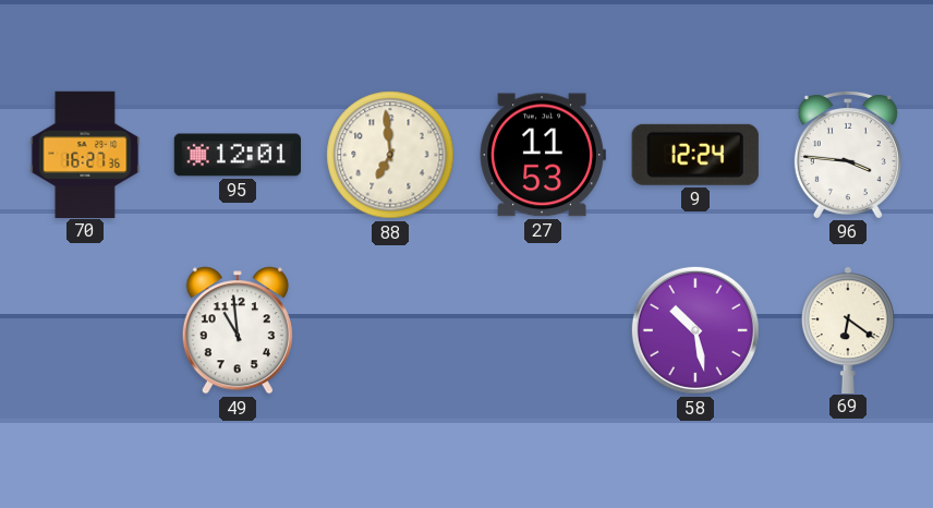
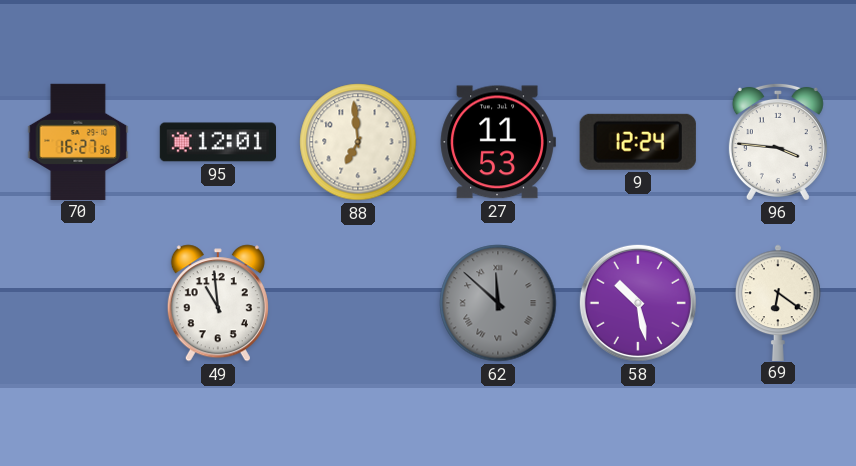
62: none -> 11:52 (498, 303)
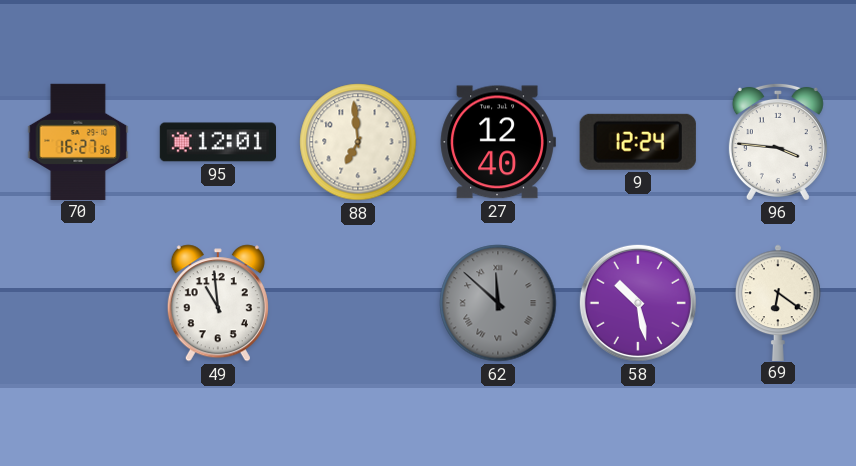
27: 11:53 -> 12:40 (498, 142)
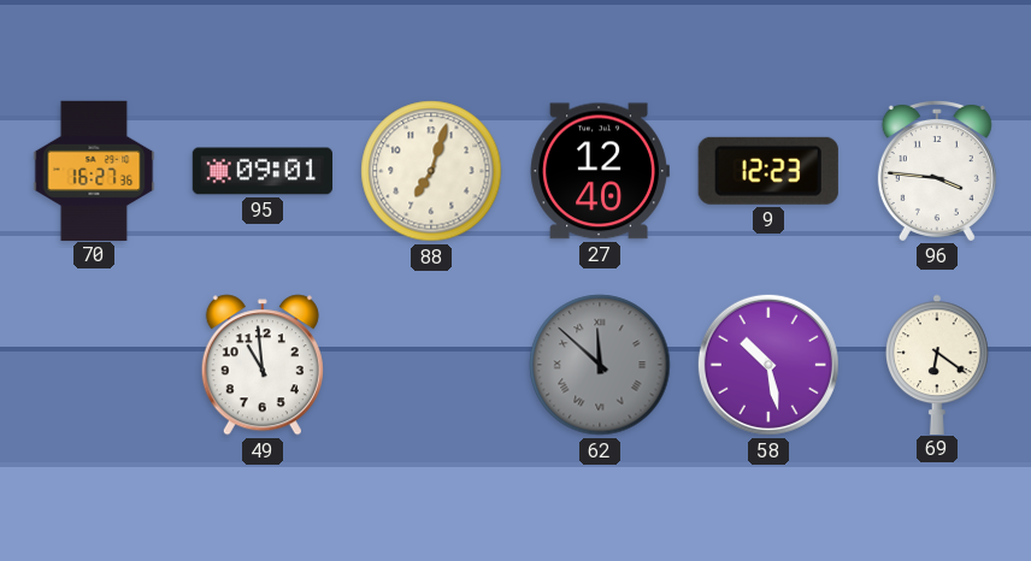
95: 12:01 -> 09:01 (261, 171)
88: 6:59 -> 7:03 (431, 171)
9: 12:24 -> 12:23 (768, 171)
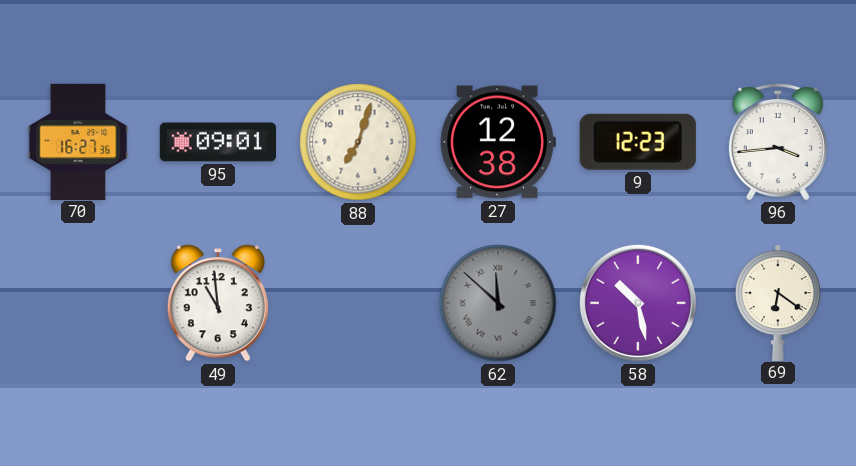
27: 12:40 -> 12:38 (498, 142)
96: 3:46 -> 3:44 (778, 141)
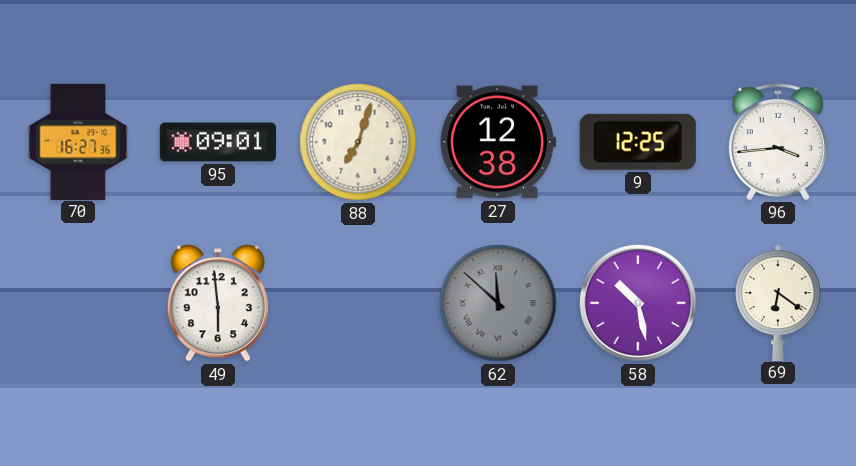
9: 12:23 -> 12:25 (638, 142)
49: 10:59 -> 5:59 (218, 303)
